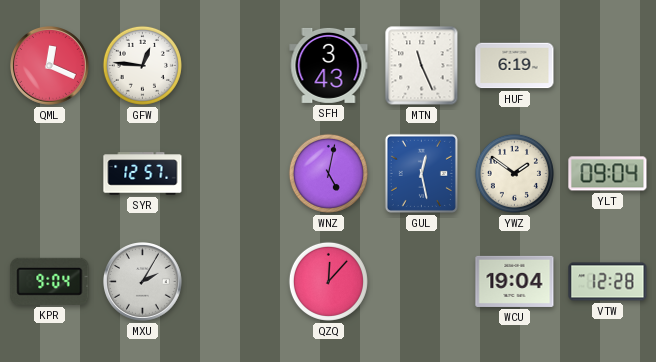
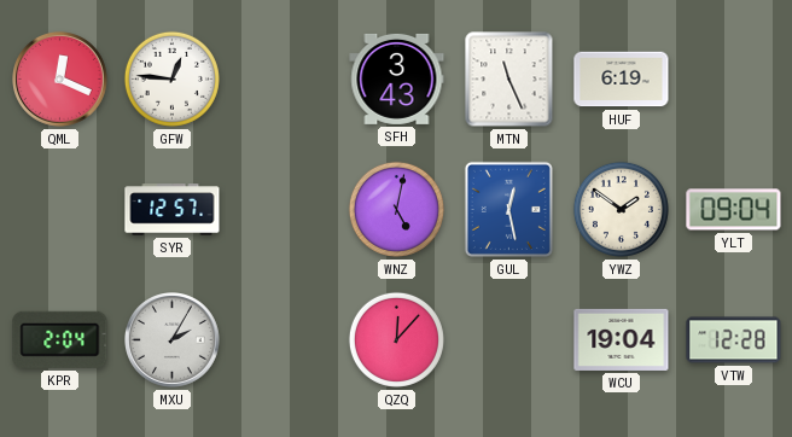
KPR: 9:04 -> 2:04 (60, 339)
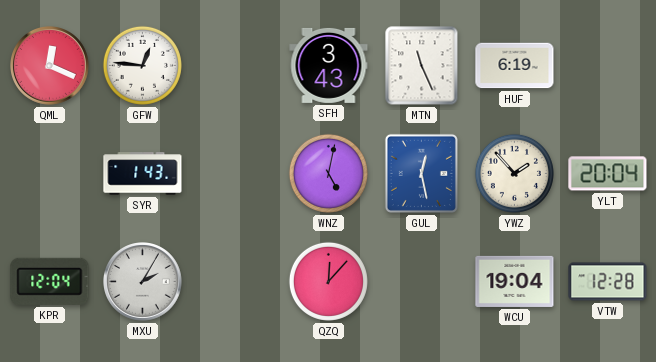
SYR: 12:57 -> 1:43 (143, 174)
YWZ: 1:51 -> 1:53 (514, 173)
YLT: 09:04 -> 20:04 (608, 174)
KPR: 2:04 -> 12:04 (50, 281)
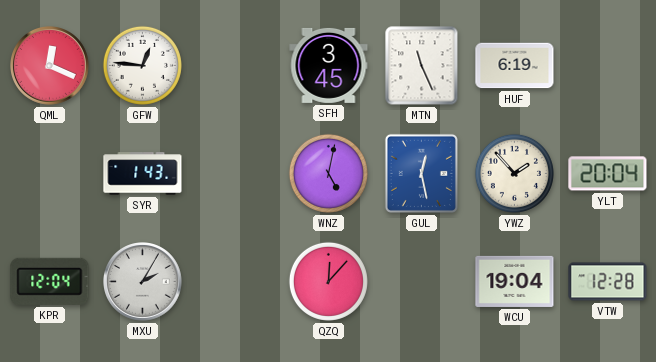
SFH: 3:43 -> 3:45 (329, 65)
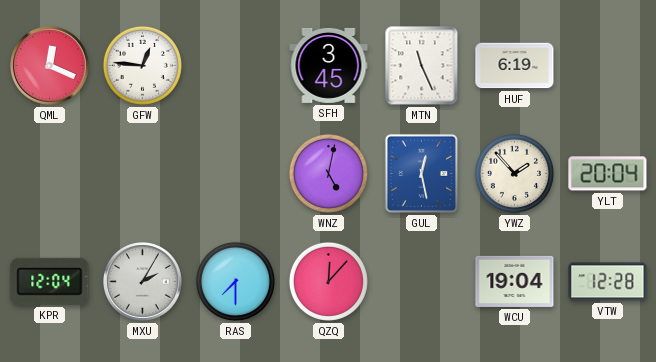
SYR: 1:43 -> none (143, 174)
RAS: none -> 7:30 (235, 281)
